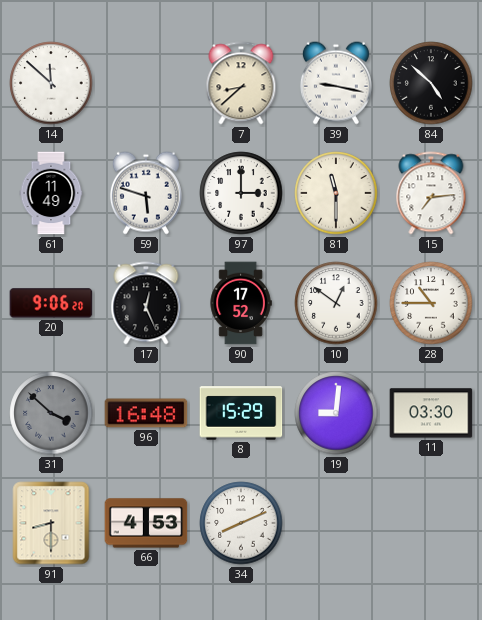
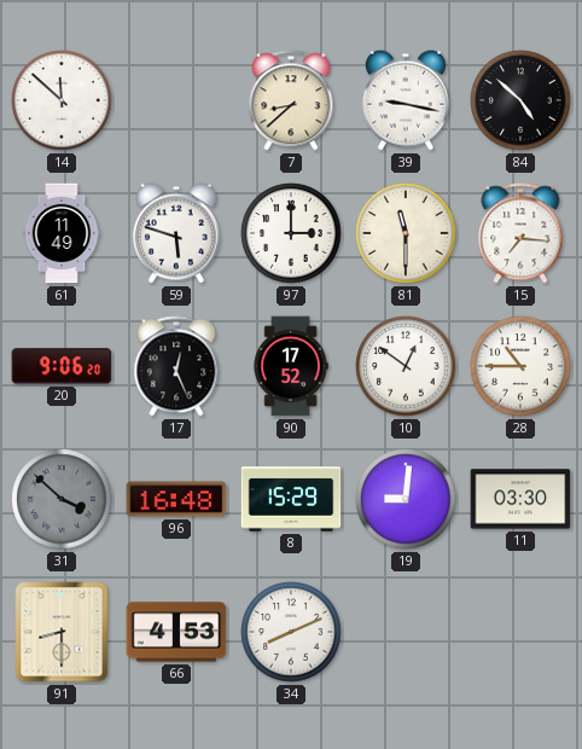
15: 7:14 -> 7:16 (520, 233)
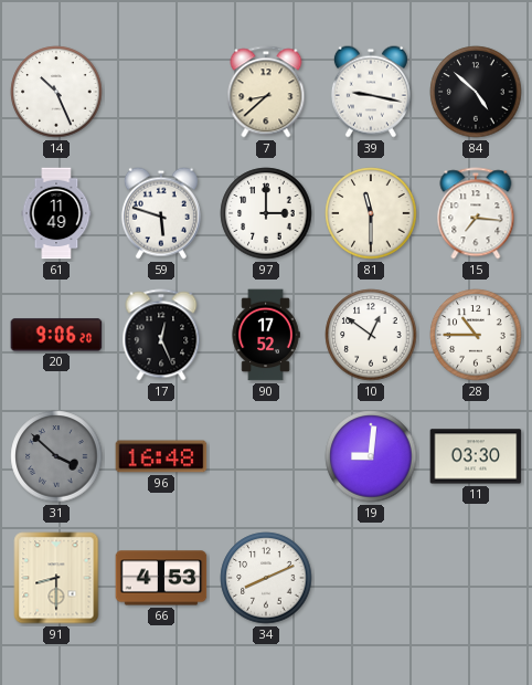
14: 11:52 -> 10:26 (56, 92)
8: 15:29 -> none (291, 499)
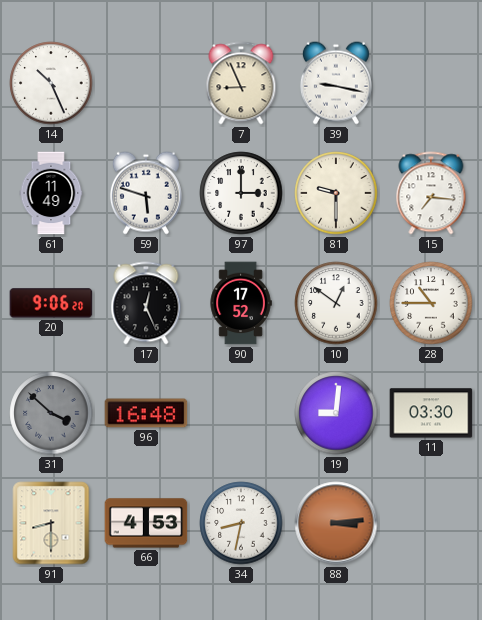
7: 8:38 -> 8:56 (241, 83)
84: 4:52 -> none (476, 92)
81: 11:30 -> 9:30 (336, 193)
34: 8:11 -> 8:32 (241, 523)
88: none -> 3:14 (336, 523)
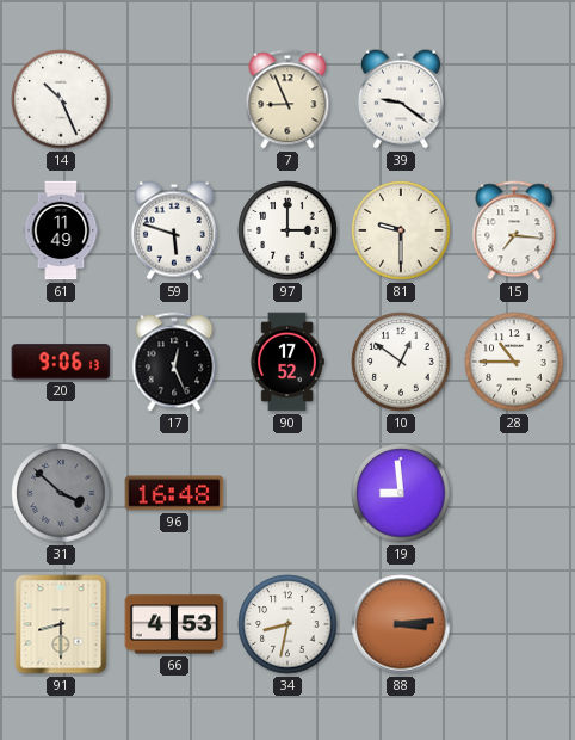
39: 9:17 -> 9:21 (401, 99)
20: 9:06:20 -> 9:06:13 (61, 362)
19: 9:01 -> 8:59 (401, 493)
11: 03:30 -> none (431, 413)
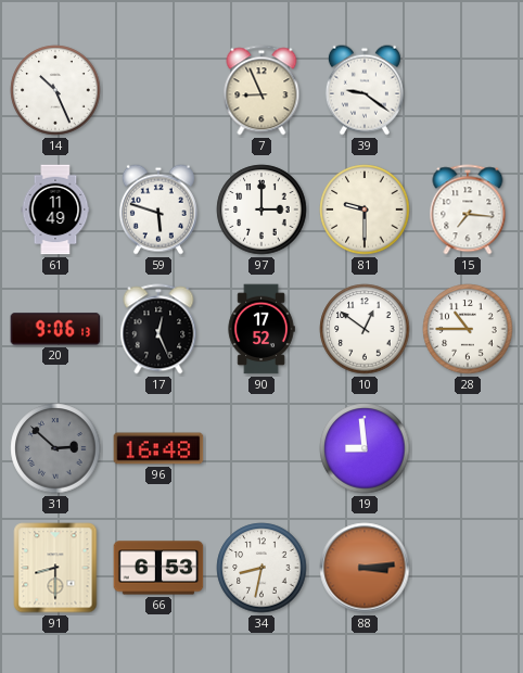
31: 3:52 -> 2:52 (55, 448)
66: 4:53 -> 6:53 (158, 568)
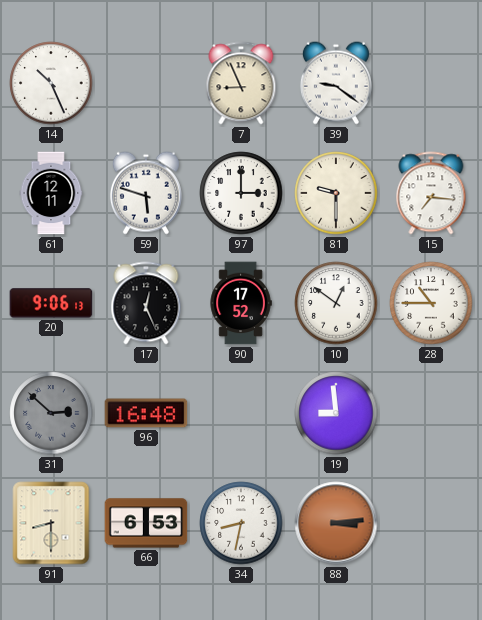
61: 11:49 -> 12:11 (51, 193)
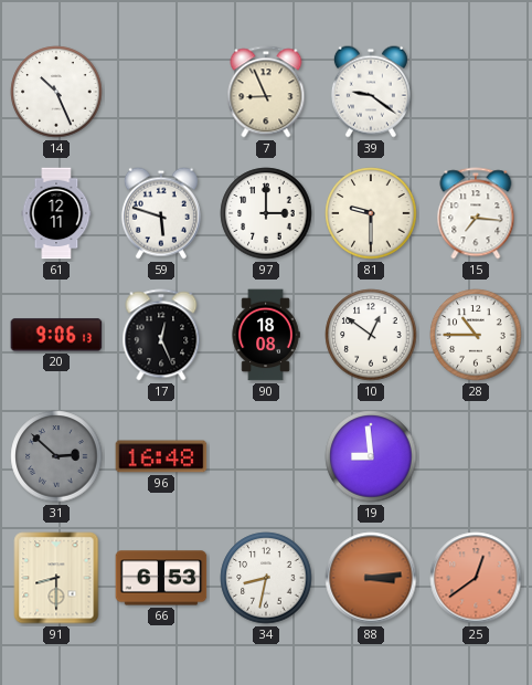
90: 17:52 -> 18:08 (266, 335)
25: none -> 12:39 (476, 578)
